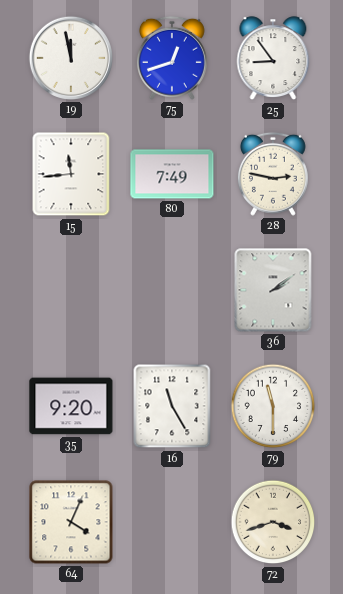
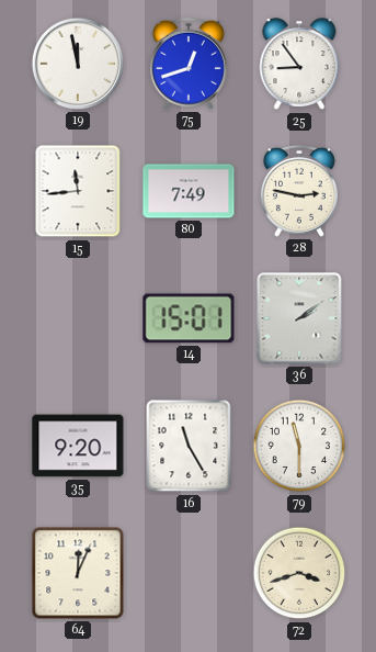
14: none -> 15:01 (189, 318)
64: 4:04 -> 12:04 (78, 573)
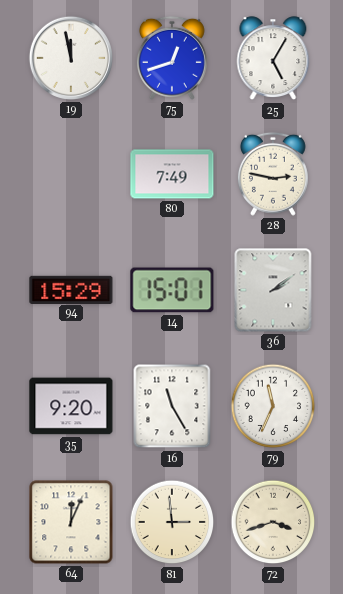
25: 8:54 -> 5:05 (273, 59)
15: 11:44 -> none (78, 191)
94: none -> 15:29 (71, 289)
79: 11:30 -> 11:34 (273, 406)
81: none -> 2:59 (172, 522)
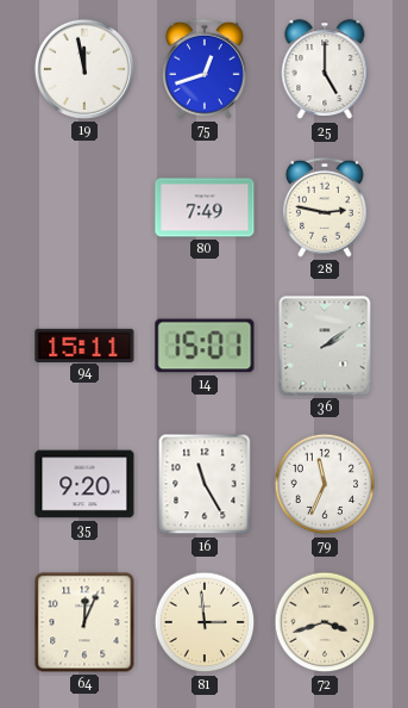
25: 5:05 -> 5:00 (325, 70)
94: 15:29 -> 15:11 (84, 344)
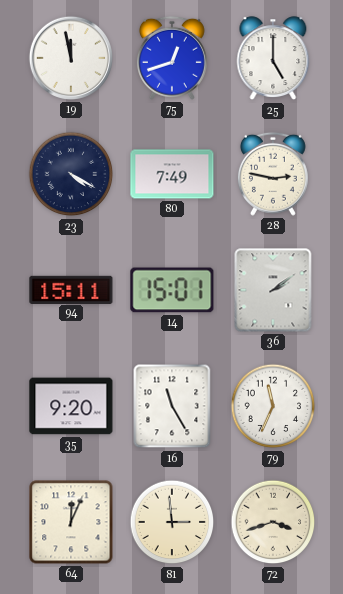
23: none -> 4:20 (71, 174)
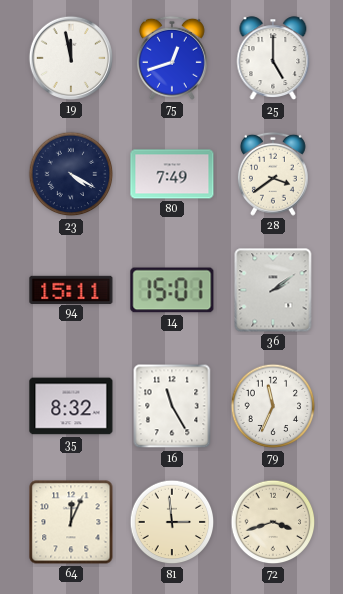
28: 2:47 -> 3:39 (273, 174)
35: 9:20 -> 8:32 (71, 406)
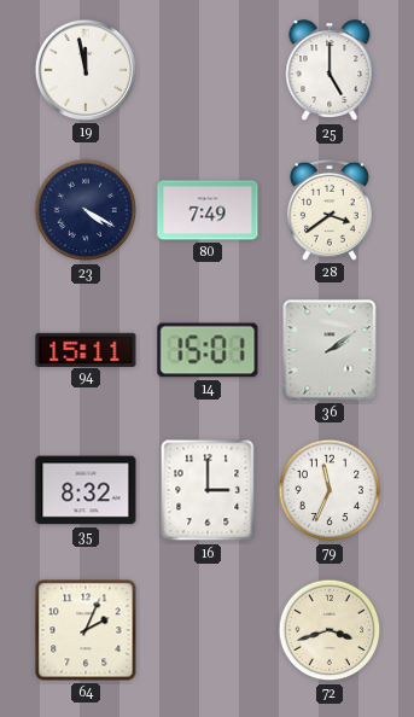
75: 12:42 -> none (172, 58)
16: 11:25 -> 3:00 (208, 490)
64: 12:04 -> 2:04 (86, 630)
81: 2:59 -> none (172, 522)
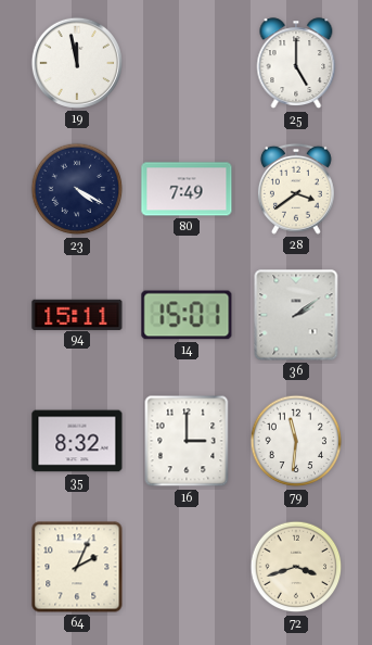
79: 11:34 -> 11:31 (296, 441)
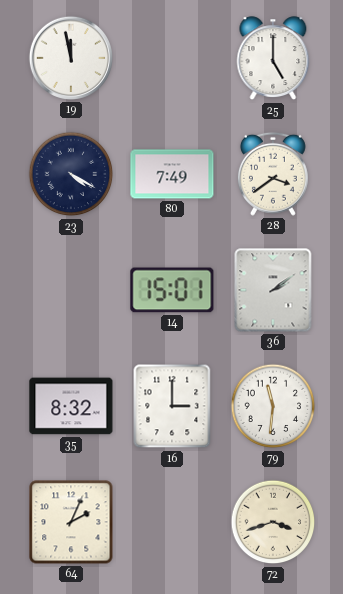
94: 15:11 -> none (77, 314)
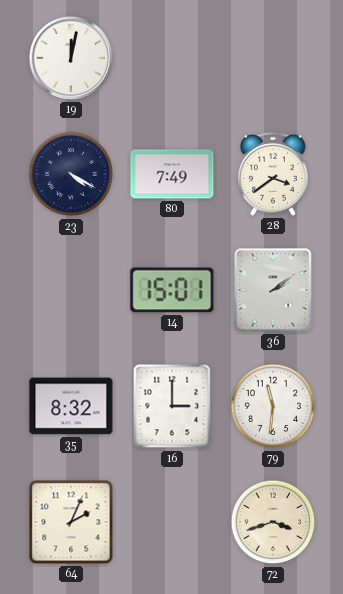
19: 11:58 -> 12:02 (71, 58)
25: 5:00 -> none (273, 59)
